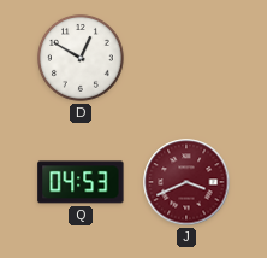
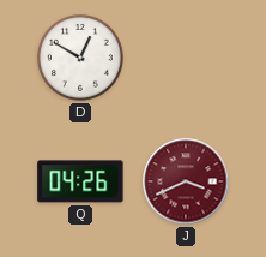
Q: 04:53 -> 04:26 (80, 181)
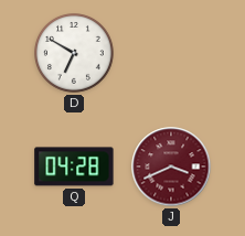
D: 12:50 -> 6:50 (75, 54)
Q: 04:26 -> 04:28 (74, 167)
